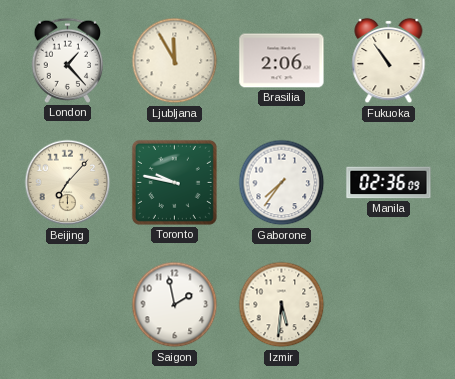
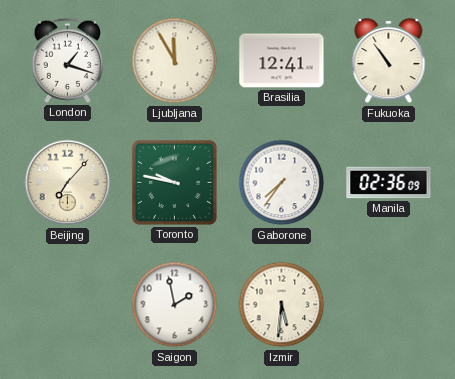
London: 1:23 -> 1:18 (68, 60)
Brasilia: 2:06 -> 12:41 (282, 61)
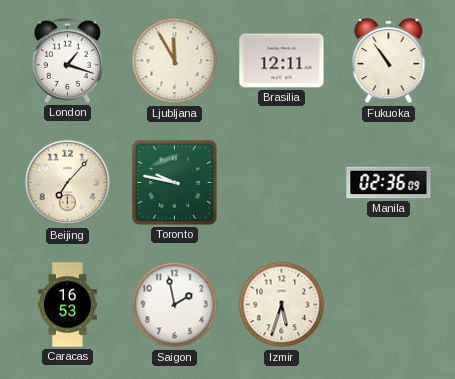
Brasilia: 12:41 -> 12:11 (282, 61)
Gaborone: 7:36 -> none (282, 183)
Caracas: none -> 16:53 (68, 305)
Izmir: 5:31 -> 5:33 (282, 305)
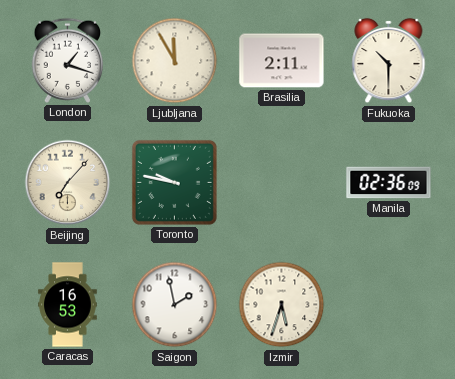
Brasilia: 12:11 -> 2:11 (282, 61)
Fukuoka: 10:54 -> 10:30 (389, 61)
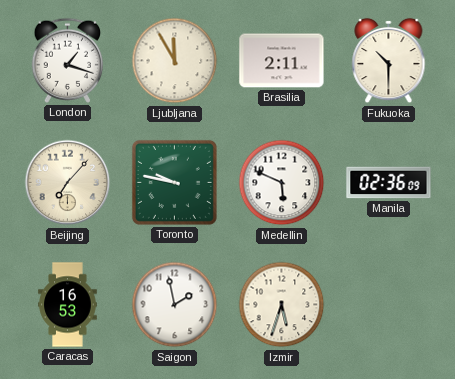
Medellin: none -> 5:49 (282, 183)
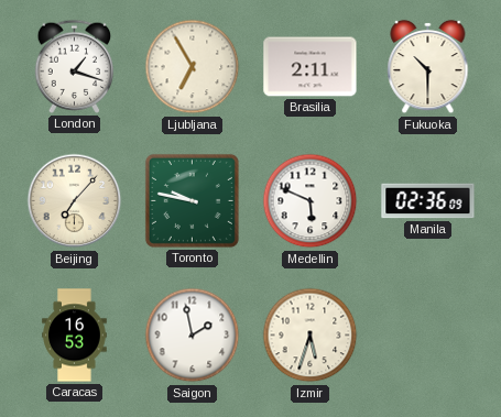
Ljubljana: 11:55 -> 6:55 (193, 67)
